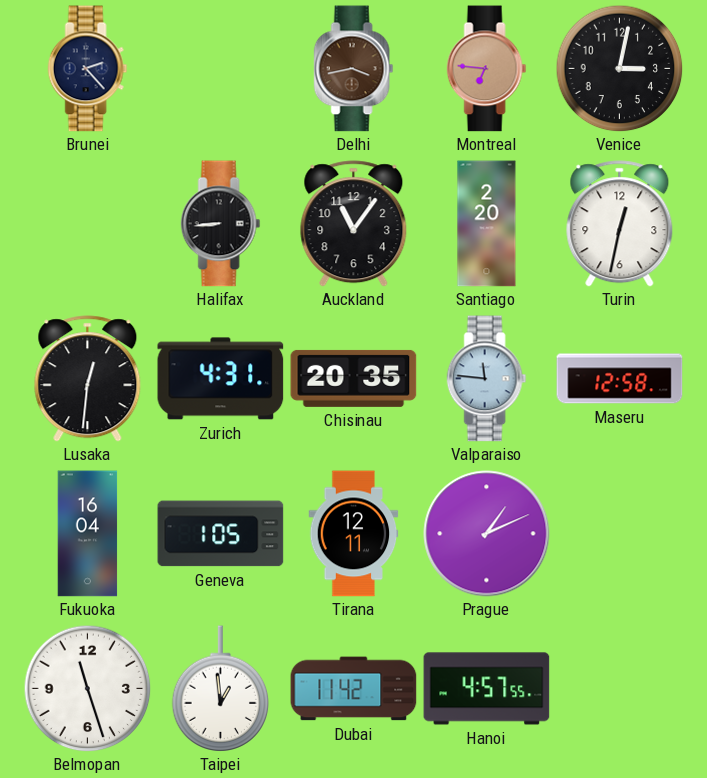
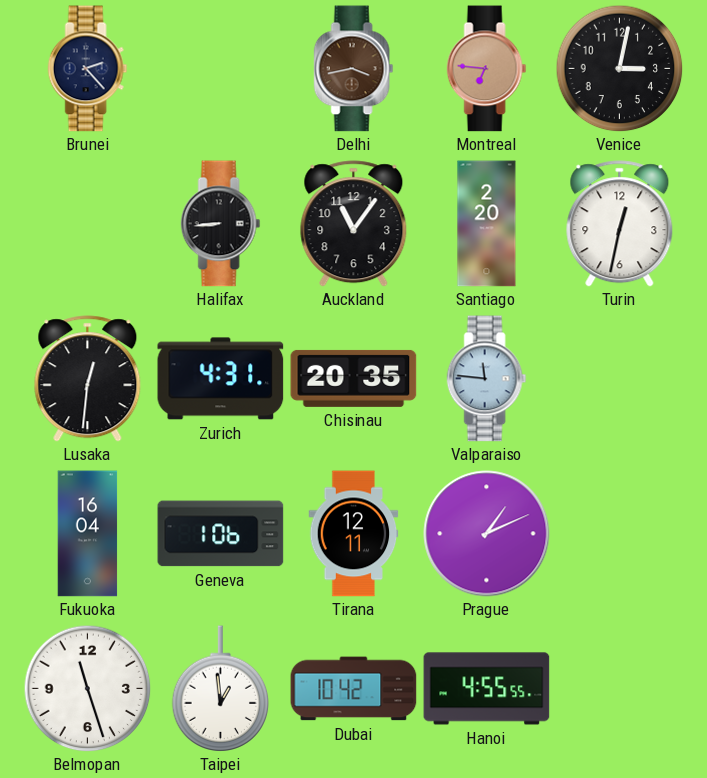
Maseru: 12:58 -> none (620, 379)
Geneva: 1:05 -> 1:06 (221, 534)
Dubai: 11:42 -> 10:42 (354, 689)
Hanoi: 4:57 -> 4:55 (487, 689)
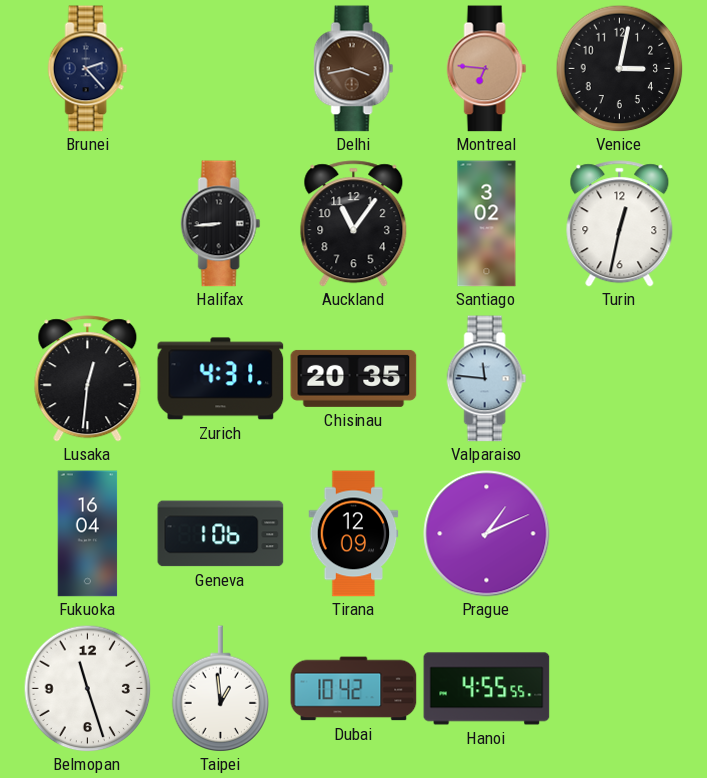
Santiago: 2:20 -> 3:02 (487, 224)
Tirana: 12:11 -> 12:09 (354, 534)
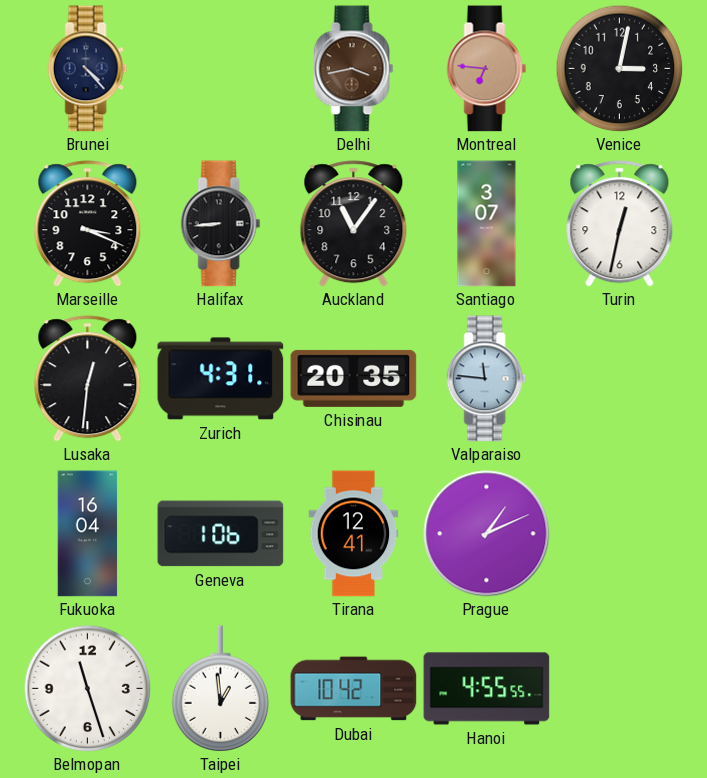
Brunei: 2:23 -> 4:23 (88, 69)
Marseille: none -> 3:19 (88, 224)
Santiago: 3:02 -> 3:07 (487, 224)
Tirana: 12:09 -> 12:41 (354, 534)
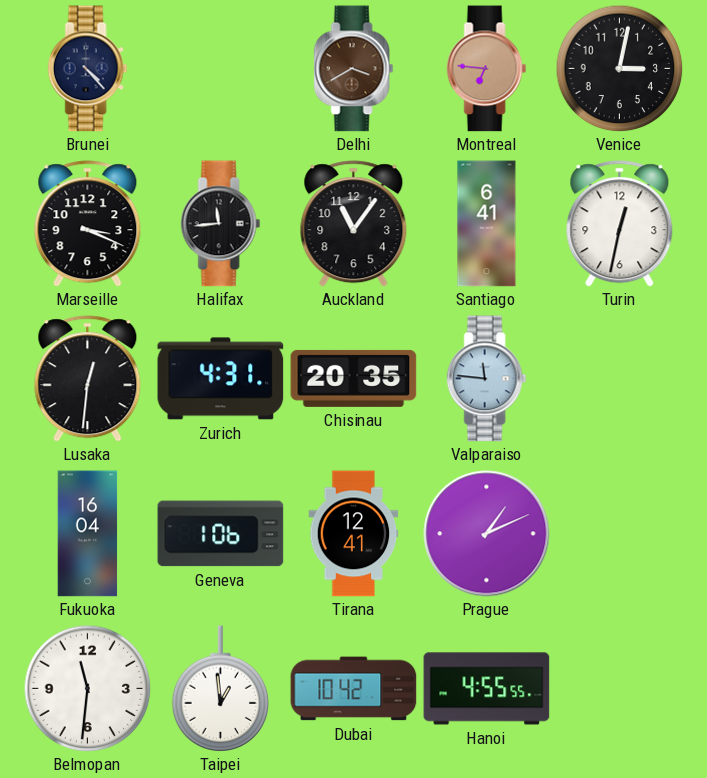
Delhi: 3:43 -> 3:40 (354, 69)
Halifax: 8:44 -> 11:44 (221, 224)
Santiago: 3:07 -> 6:41 (487, 224)
Belmopan: 11:27 -> 11:31 (87, 688)
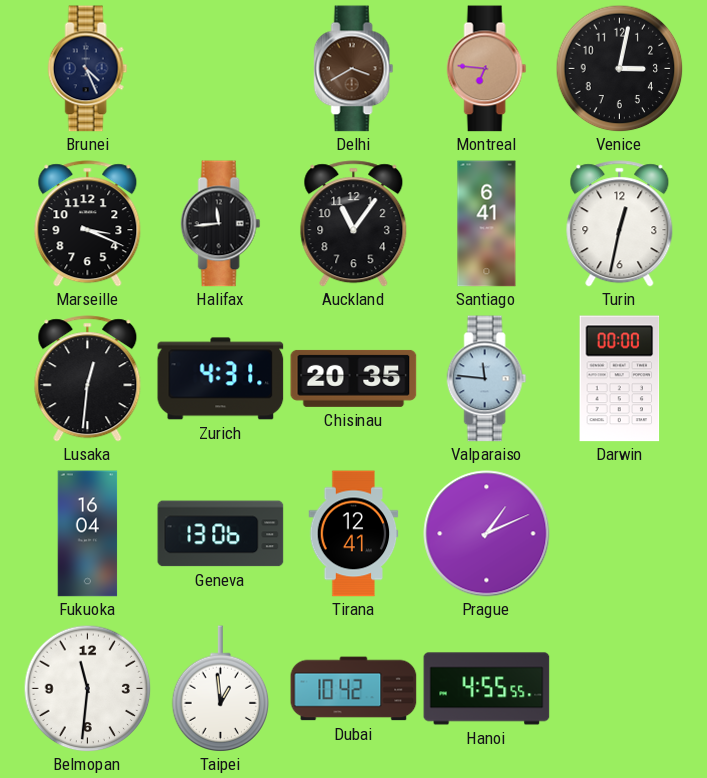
Brunei: 4:23 -> 4:26 (88, 69)
Darwin: none -> 00:00 (620, 379)
Geneva: 1:06 -> 13:06 (221, 534)
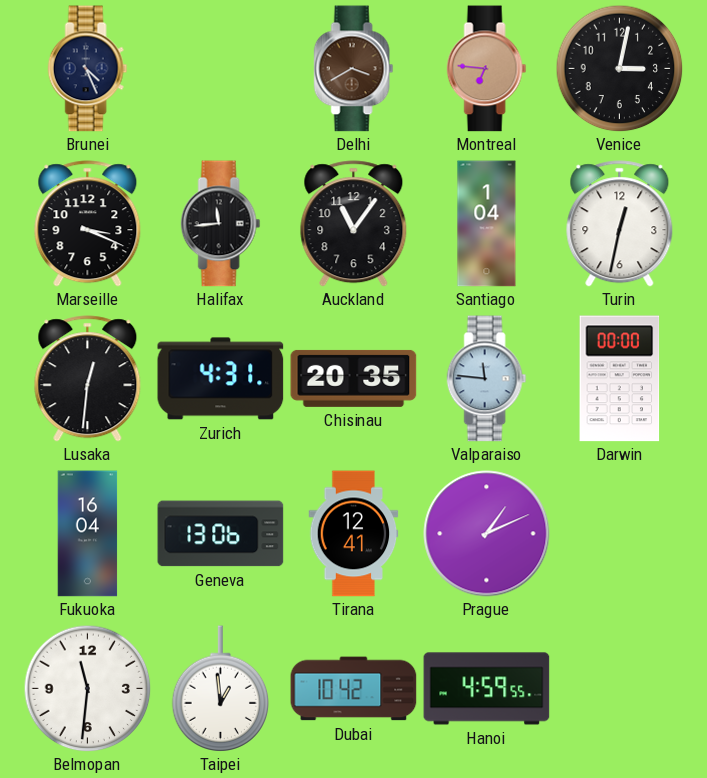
Santiago: 6:41 -> 1:04 (487, 224)
Hanoi: 4:55 -> 4:59 (487, 689)
